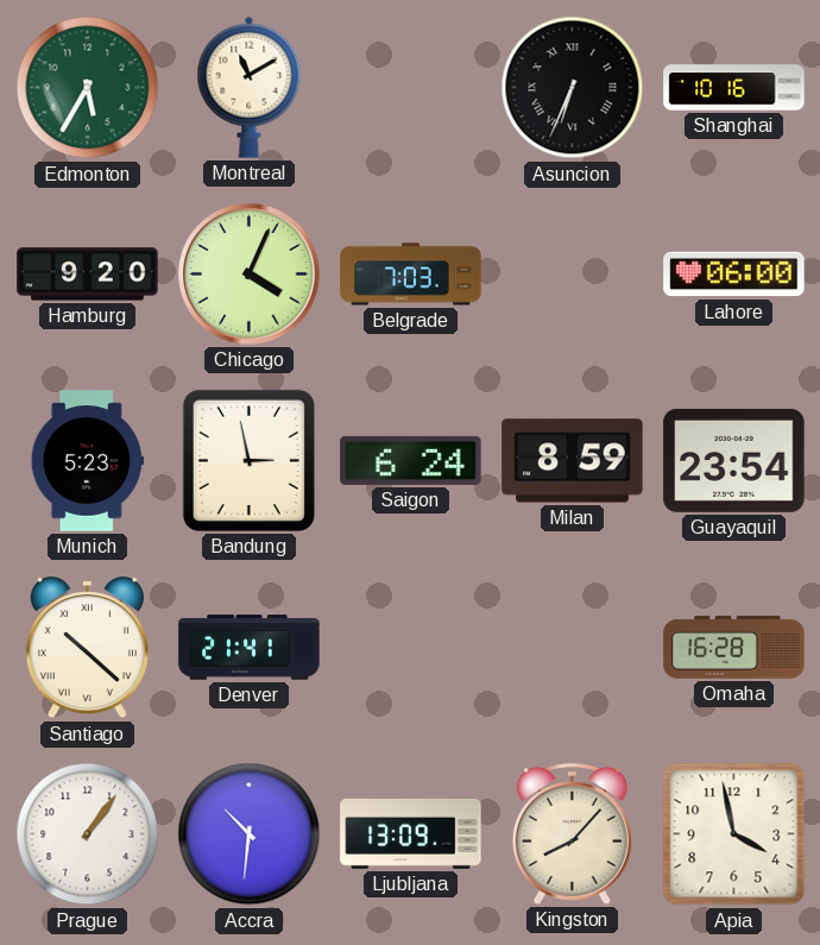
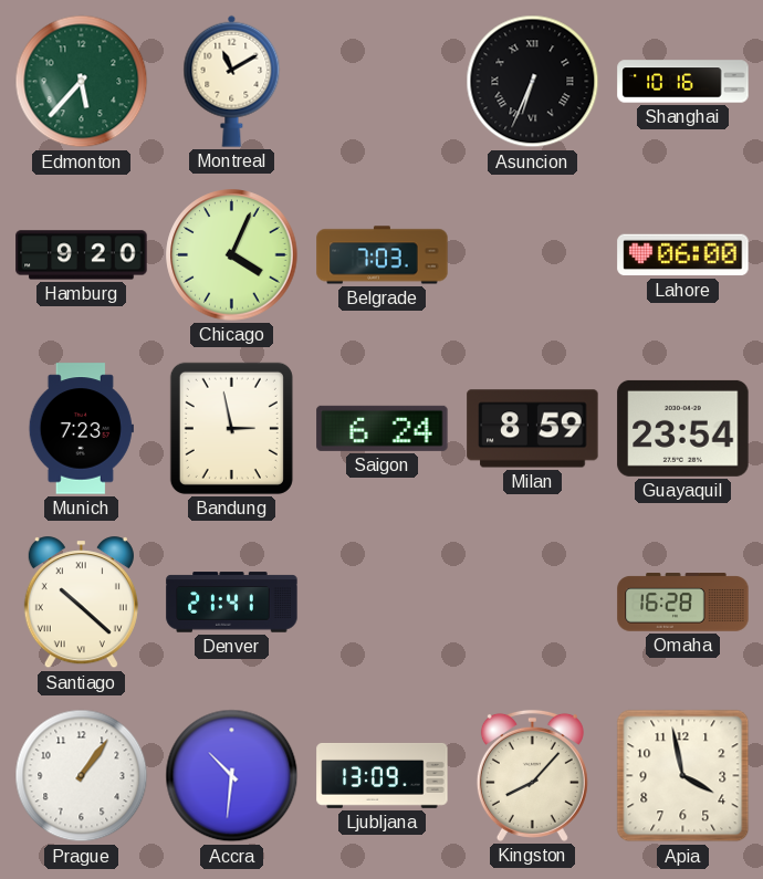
Edmonton: 5:35 -> 5:37 (82, 82)
Munich: 5:23 -> 7:23 (81, 429)
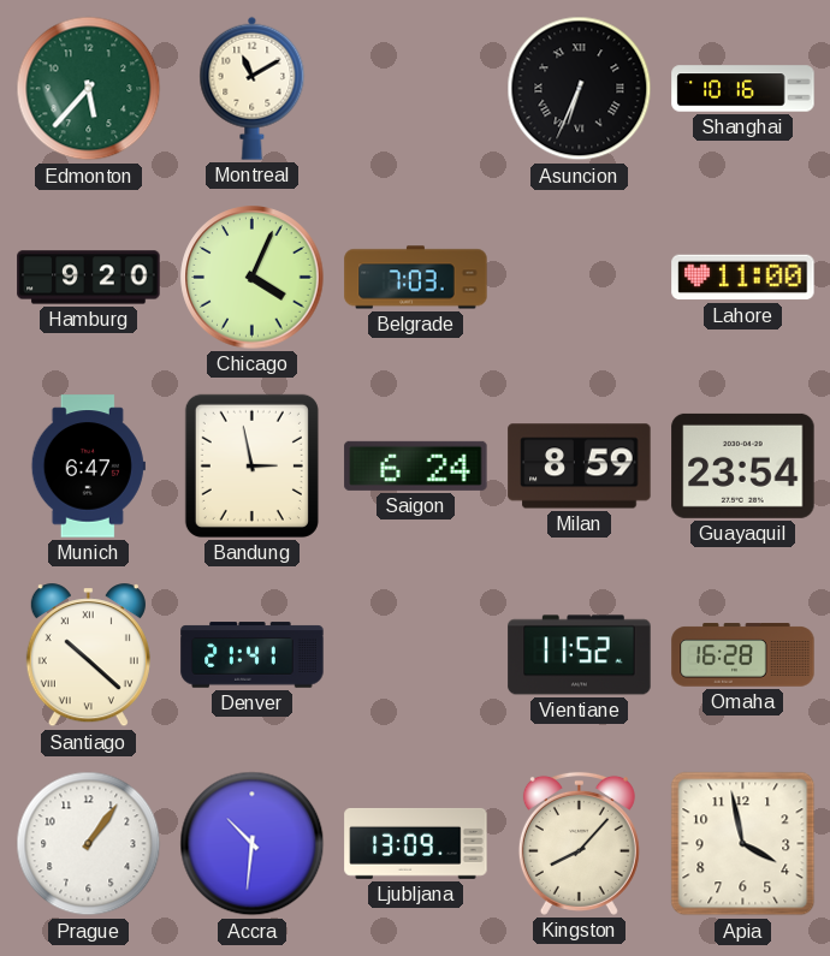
Lahore: 06:00 -> 11:00 (743, 278)
Munich: 7:23 -> 6:47 (88, 467)
Vientiane: none -> 11:52 (580, 655)
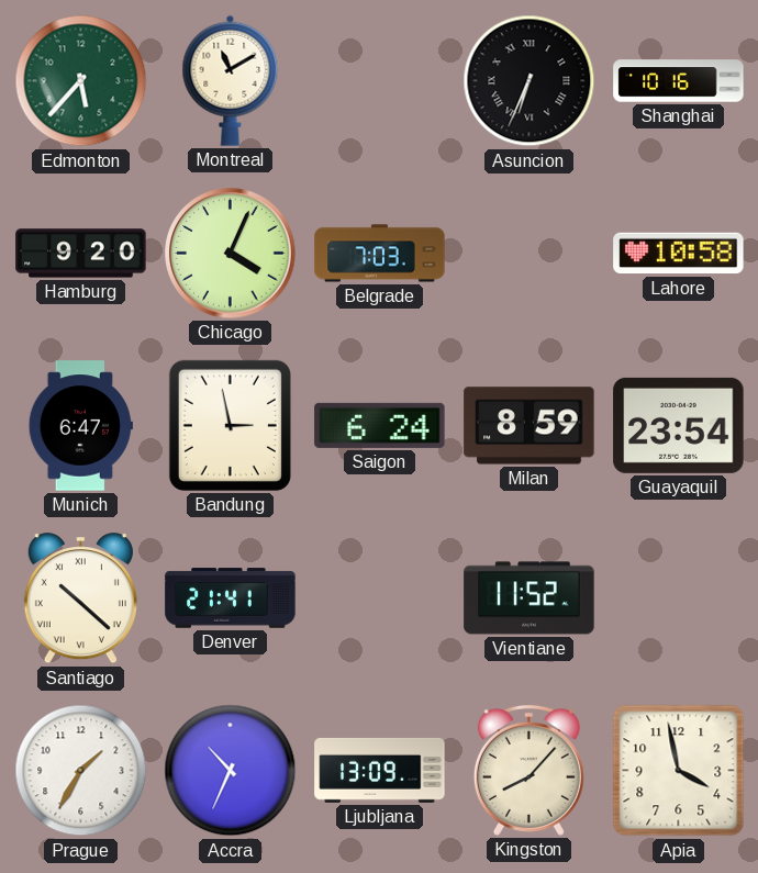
Lahore: 11:00 -> 10:58 (679, 254)
Omaha: 16:28 -> none (743, 655)
Prague: 1:06 -> 1:35 (81, 771)
Accra: 10:31 -> 10:34 (231, 771)
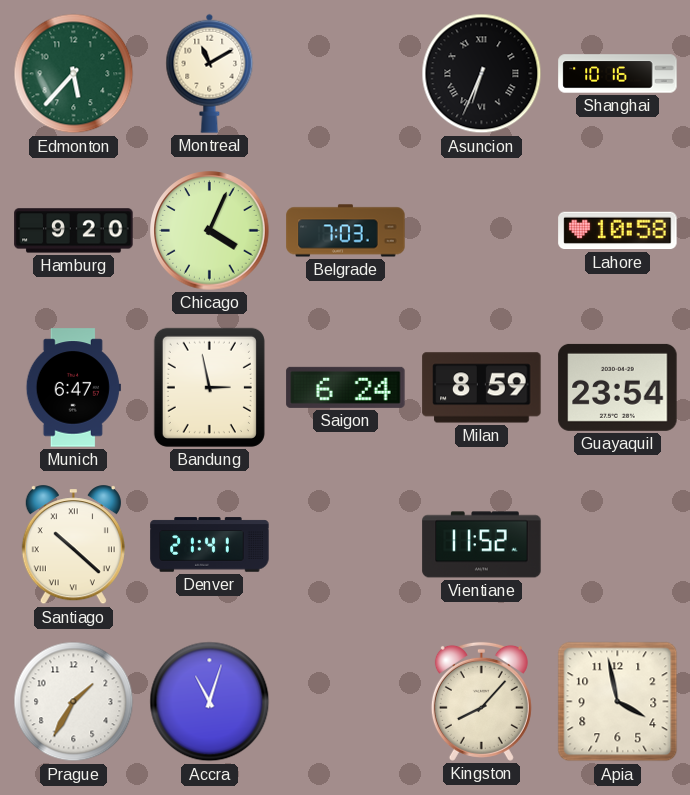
Accra: 10:34 -> 11:03 (210, 702)
Ljubljana: 13:09 -> none (380, 771)
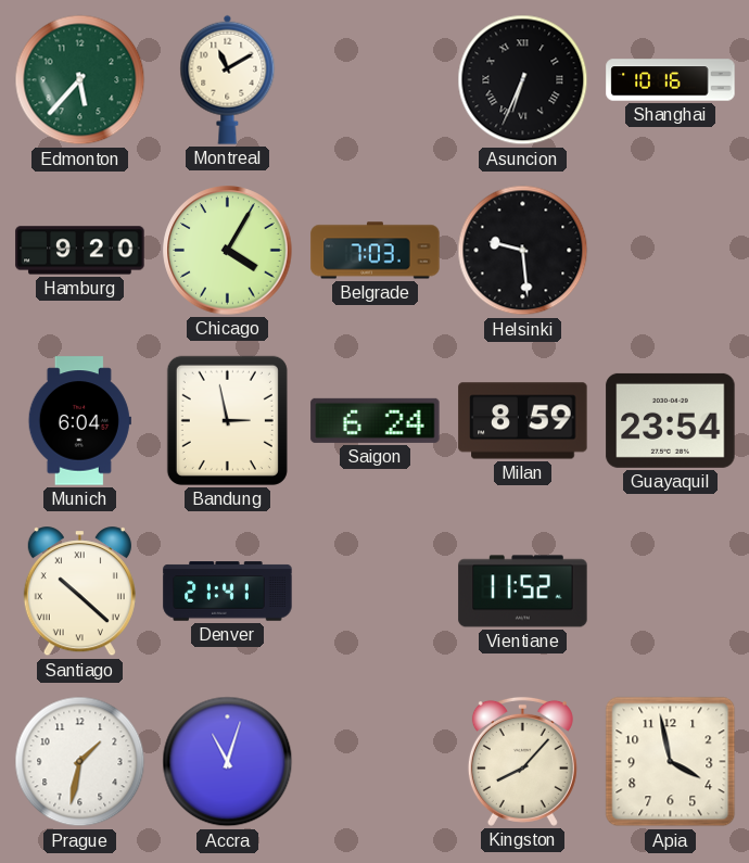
Chicago: 4:04 -> 4:05 (228, 251)
Helsinki: none -> 9:29 (523, 251)
Lahore: 10:58 -> none (618, 231)
Munich: 6:47 -> 6:04 (79, 421)
Prague: 1:35 -> 1:32 (80, 762)
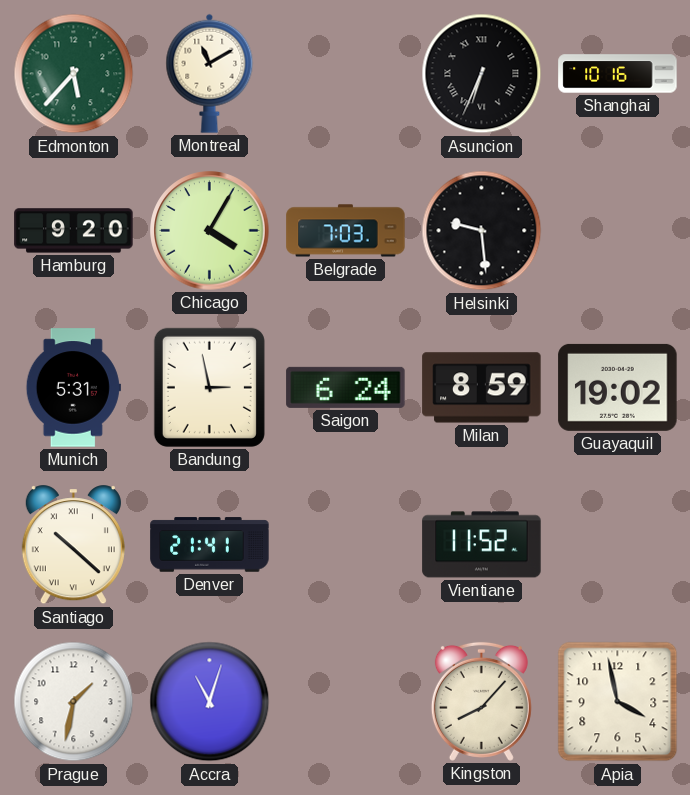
Munich: 6:04 -> 5:31 (73, 388)
Guayaquil: 23:54 -> 19:02 (618, 387)
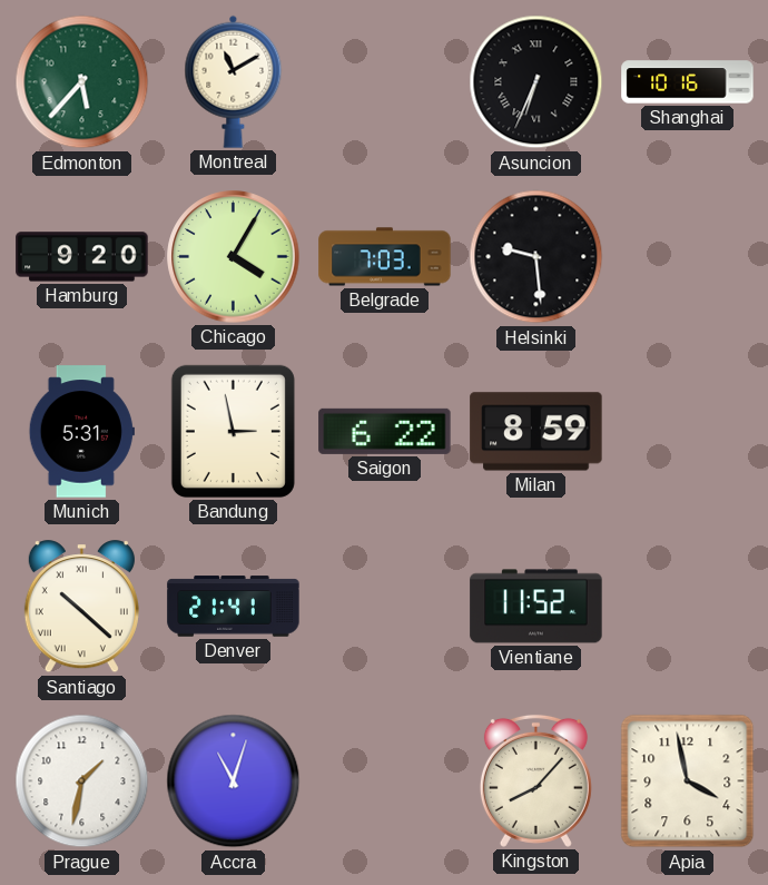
Saigon: 6:24 -> 6:22 (385, 431)
Guayaquil: 19:02 -> none (618, 387)
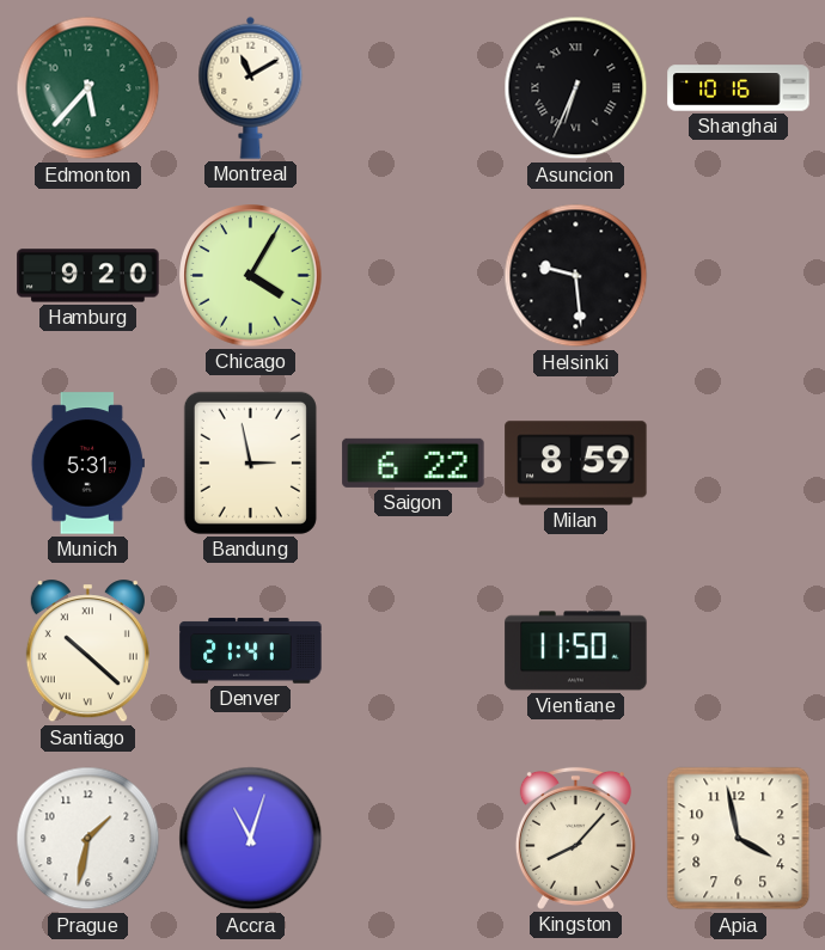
Belgrade: 7:03 -> none (385, 257)
Vientiane: 11:52 -> 11:50 (576, 651)
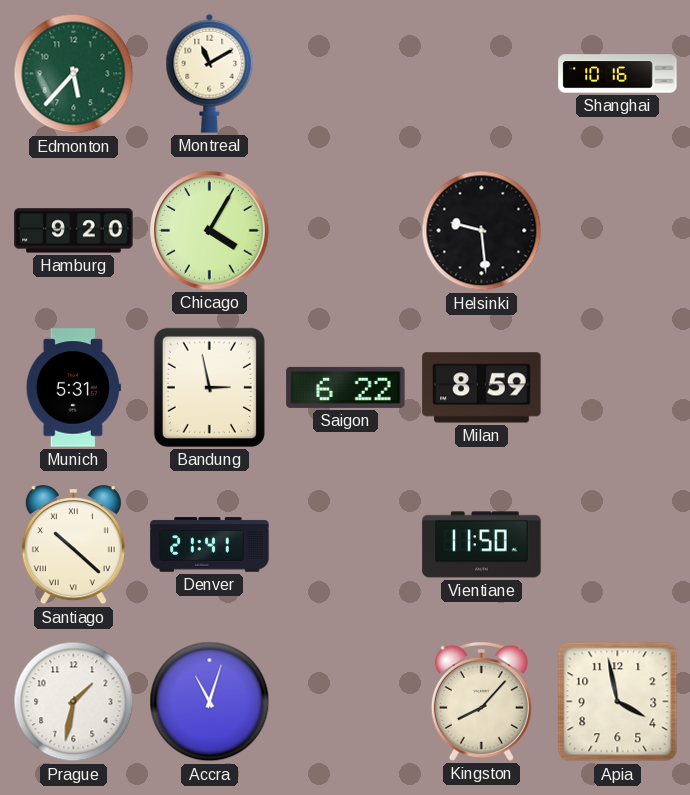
Asuncion: 6:34 -> none (576, 88)
